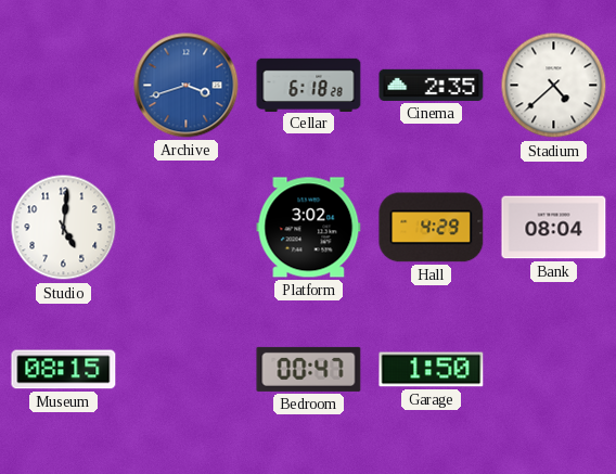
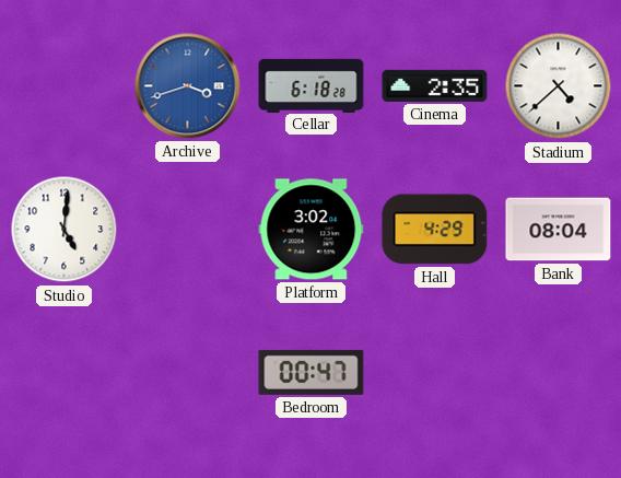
Museum: 08:15 -> none (64, 370)
Garage: 1:50 -> none (432, 370)
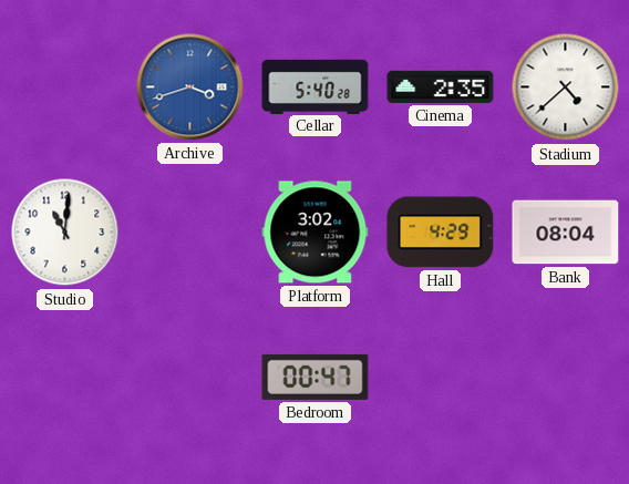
Cellar: 6:18 -> 5:40 (316, 86)
Studio: 5:01 -> 11:01 (65, 233)
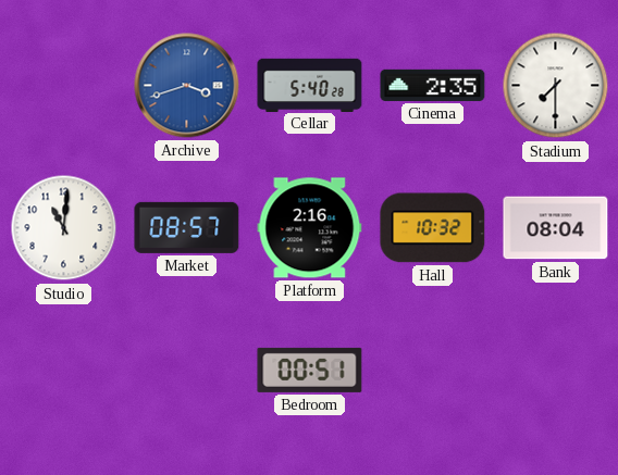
Stadium: 4:38 -> 7:30 (556, 86)
Market: none -> 08:57 (187, 227)
Platform: 3:02 -> 2:16 (310, 228)
Hall: 4:29 -> 10:32 (433, 228)
Bedroom: 00:47 -> 00:51 (310, 370)
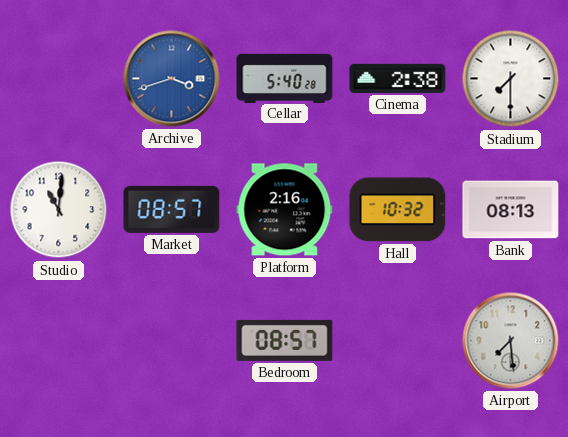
Cinema: 2:35 -> 2:38 (398, 78)
Bank: 08:04 -> 08:13 (511, 210)
Bedroom: 00:51 -> 08:57 (285, 340)
Airport: none -> 7:29 (511, 341)
